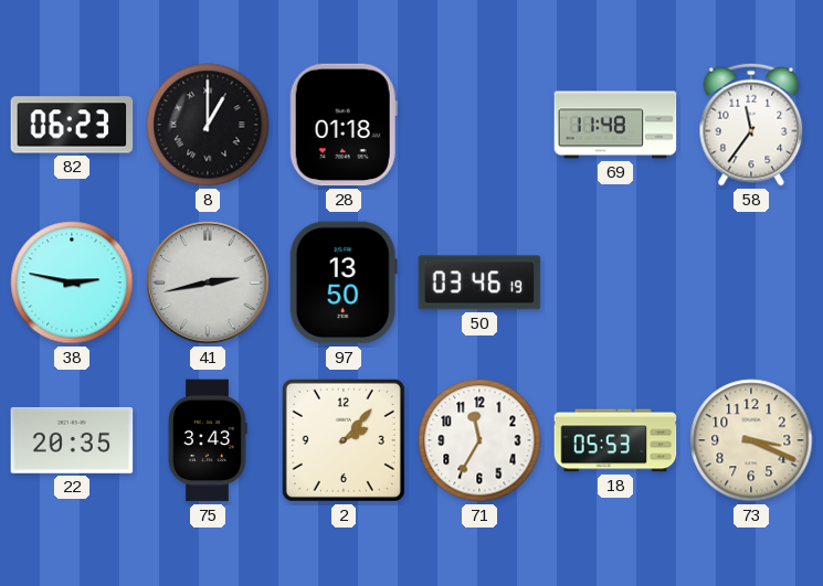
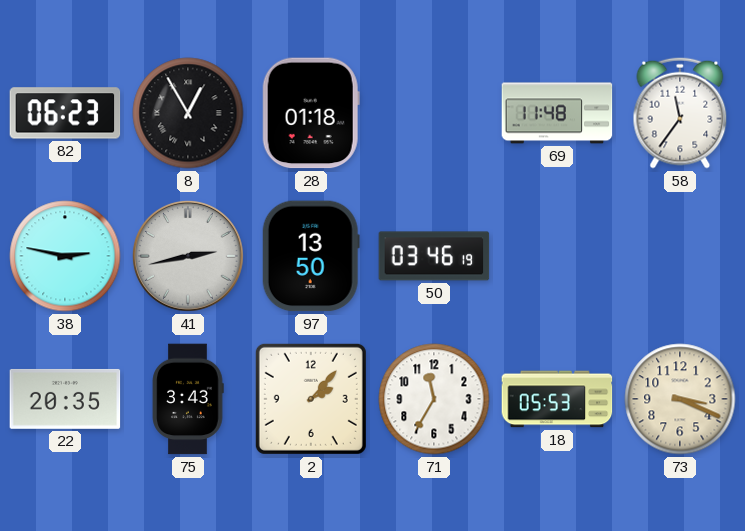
8: 1:00 -> 12:55 (188, 113)
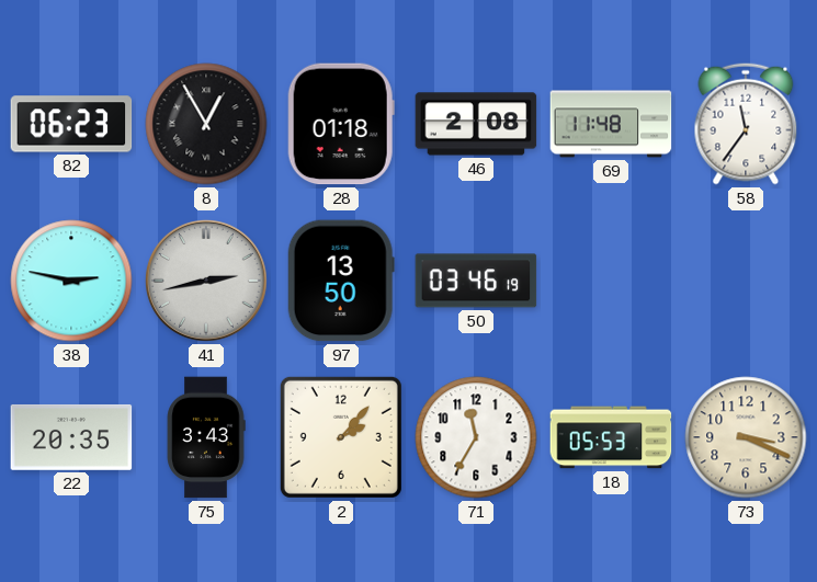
46: none -> 2:08 (476, 124)
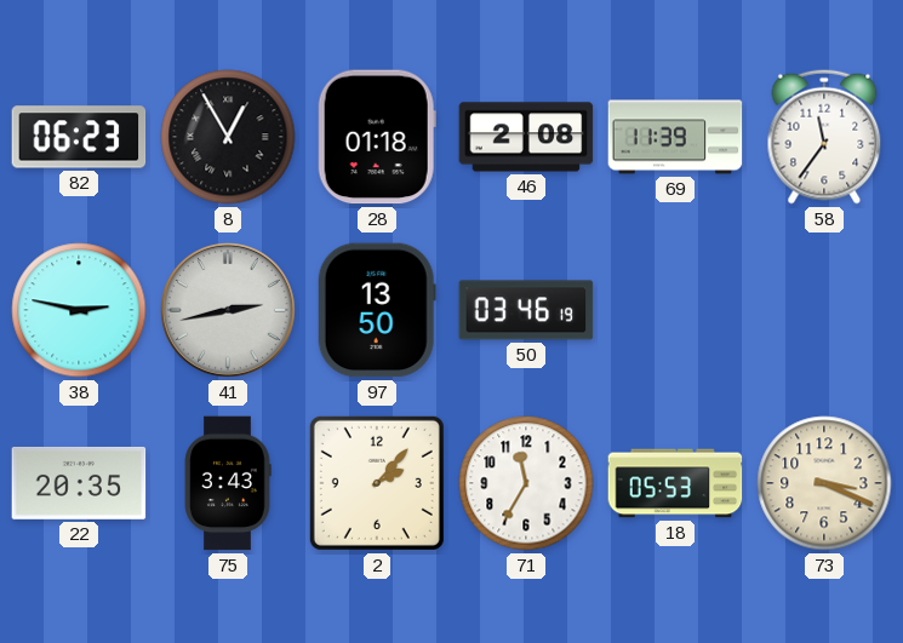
69: 11:48 -> 11:39 (675, 137)
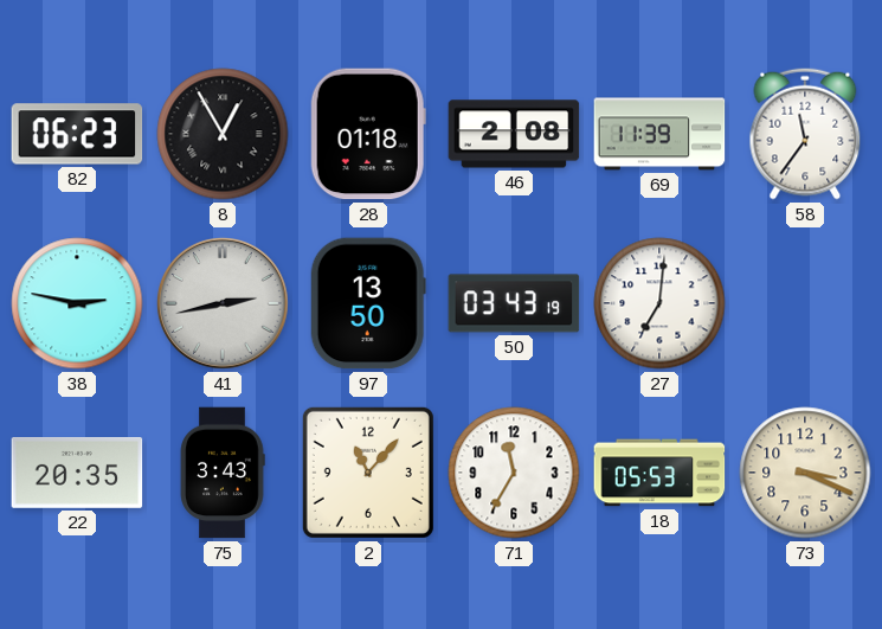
50: 03:46 -> 03:43 (514, 303)
27: none -> 7:01 (659, 303)
2: 2:07 -> 11:07 (368, 473)
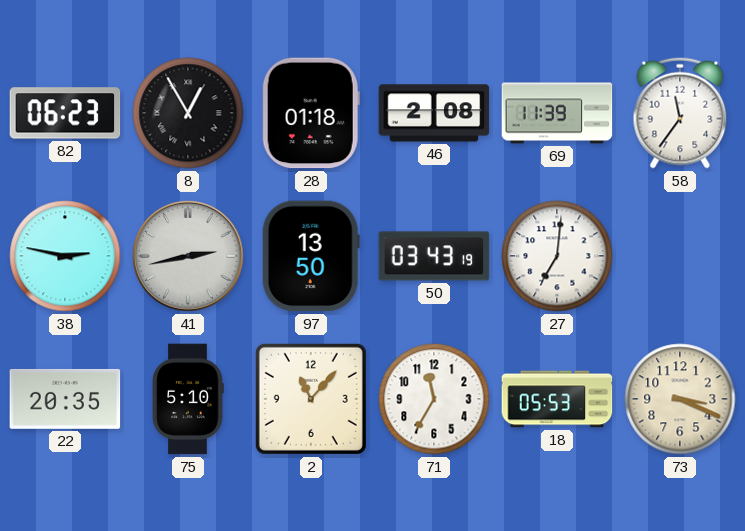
75: 3:43 -> 5:10 (188, 399)
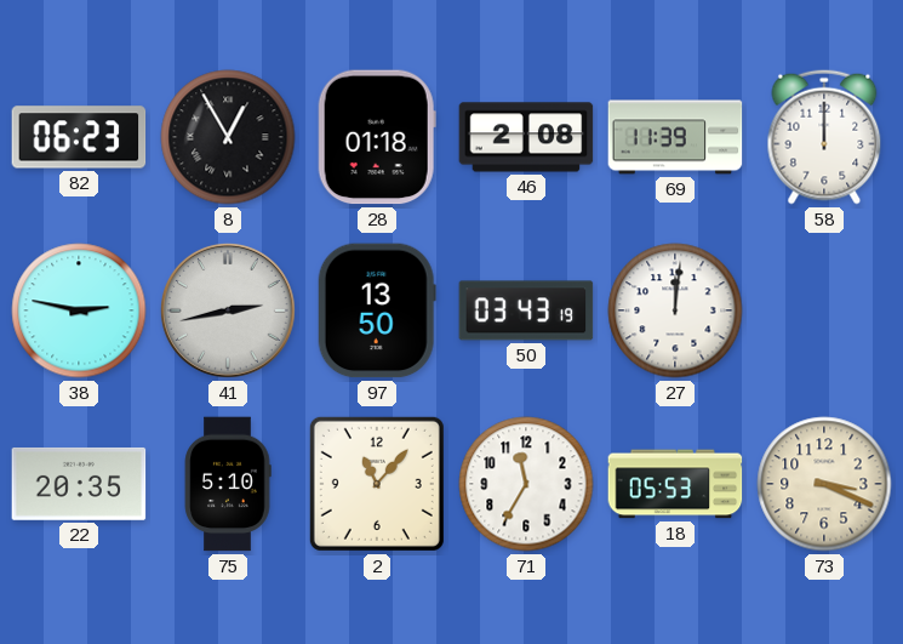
58: 11:36 -> 12:00 (824, 137)
27: 7:01 -> 12:01 (675, 310)
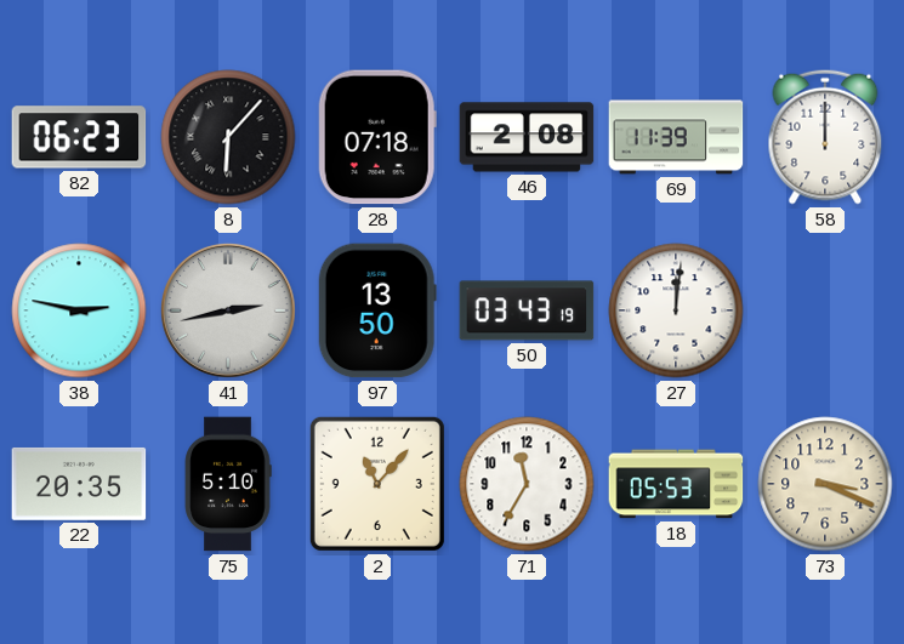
8: 12:55 -> 6:07 (228, 137)
28: 01:18 -> 07:18 (377, 137)
